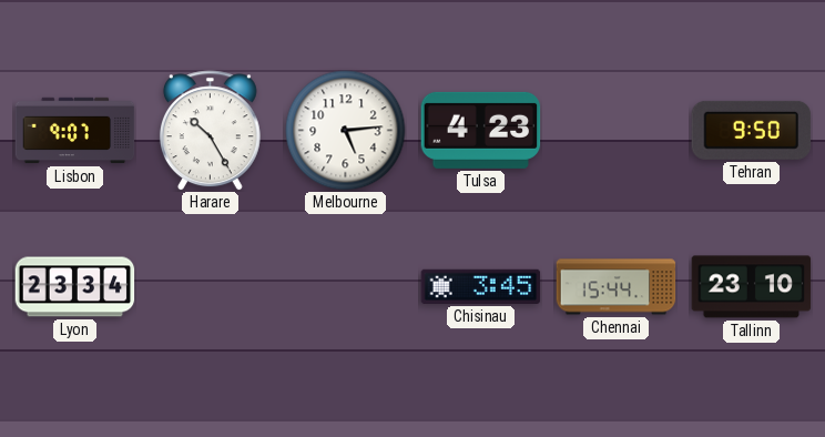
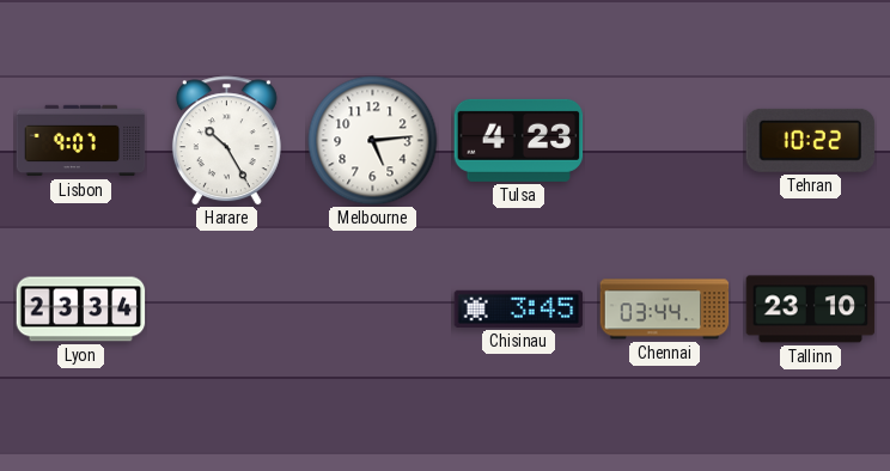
Tehran: 9:50 -> 10:22 (811, 140)
Chennai: 15:44 -> 03:44 (665, 310)
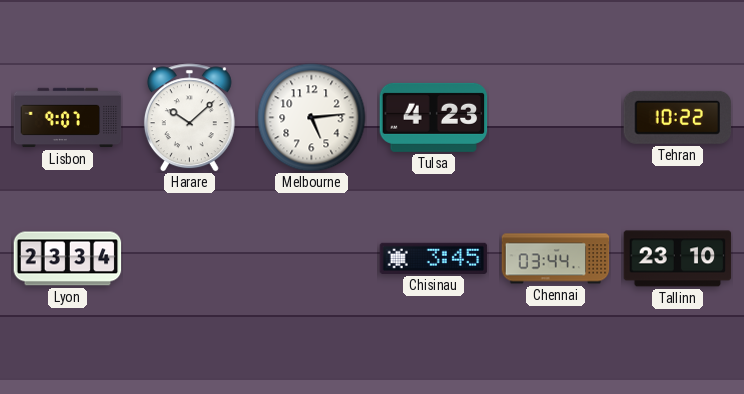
Harare: 10:25 -> 10:08 (189, 118)
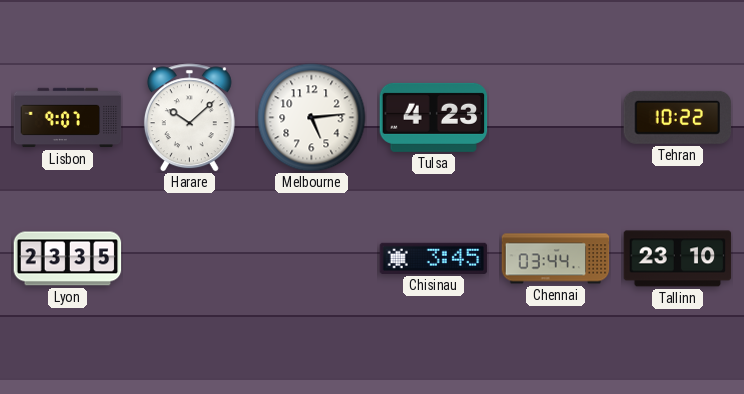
Lyon: 23:34 -> 23:35 (68, 259)
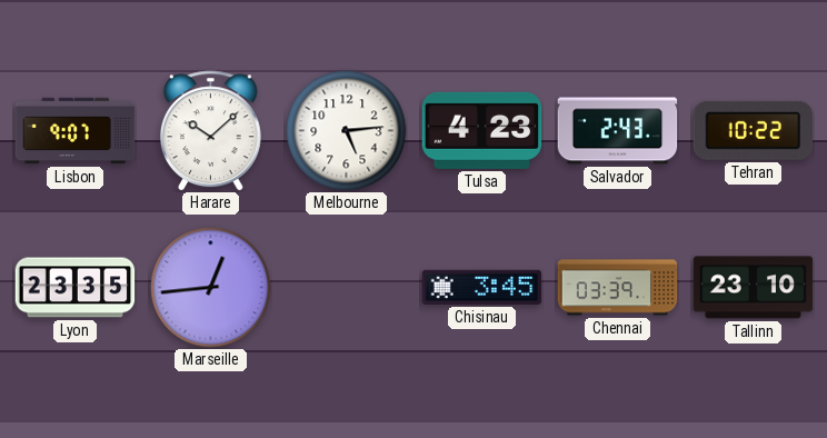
Salvador: none -> 2:43 (618, 131)
Marseille: none -> 12:44 (211, 288)
Chennai: 03:44 -> 03:39 (618, 288)
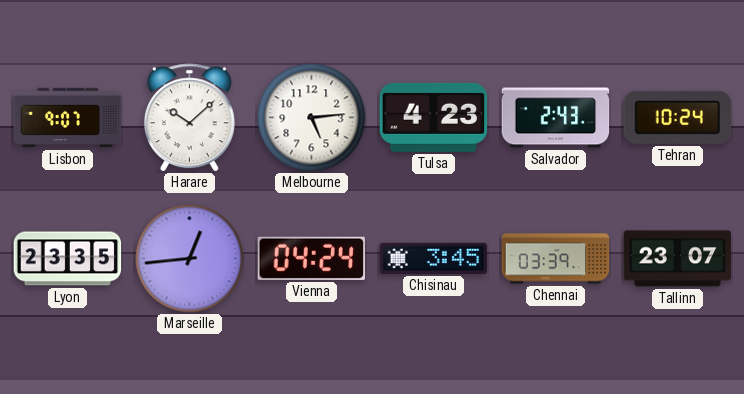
Tehran: 10:22 -> 10:24 (678, 117)
Vienna: none -> 04:24 (312, 258)
Tallinn: 23:10 -> 23:07 (678, 259)
